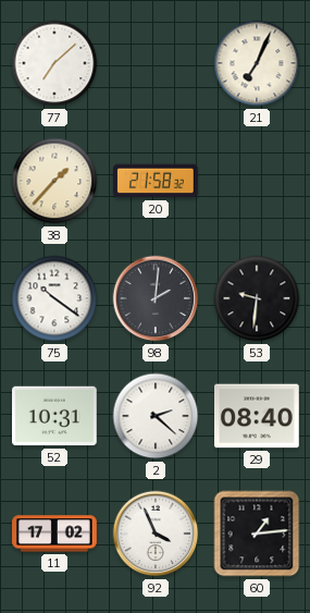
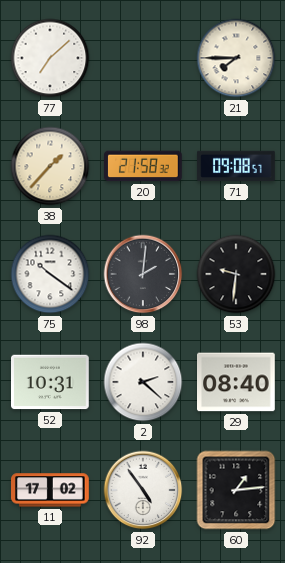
21: 7:04 -> 7:45 (236, 58)
71: none -> 09:08 (236, 166)
92: 3:56 -> 4:54 (143, 490)
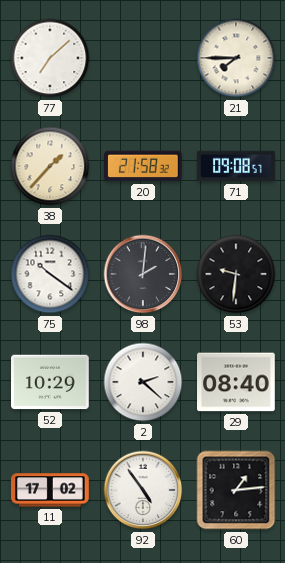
52: 10:31 -> 10:29 (51, 382)
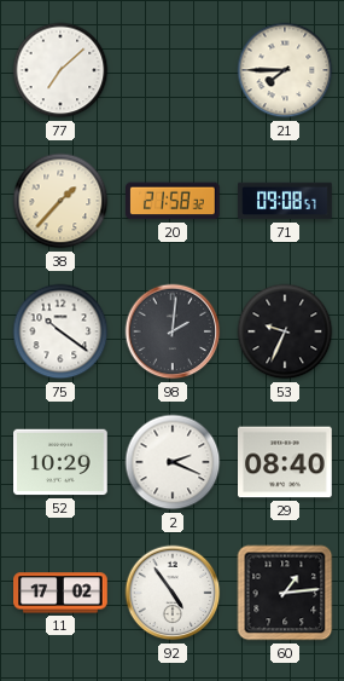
53: 9:31 -> 9:34 (285, 331)
2: 2:22 -> 2:19 (173, 462)
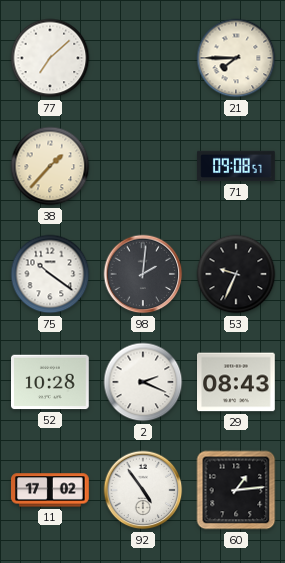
20: 21:58 -> none (174, 201)
52: 10:29 -> 10:28 (51, 382)
29: 08:40 -> 08:43 (237, 382)
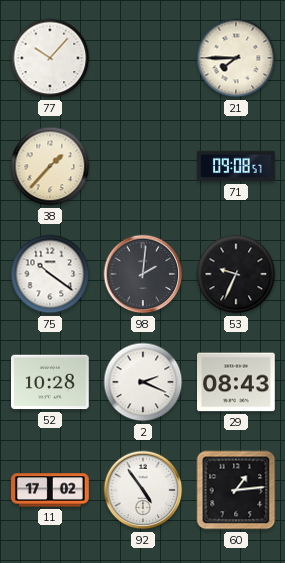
77: 7:08 -> 10:07 (50, 58)
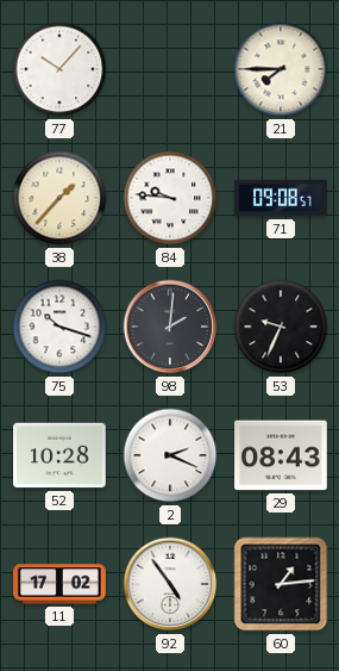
84: none -> 9:46 (170, 198)
75: 10:21 -> 10:18 (59, 327)
